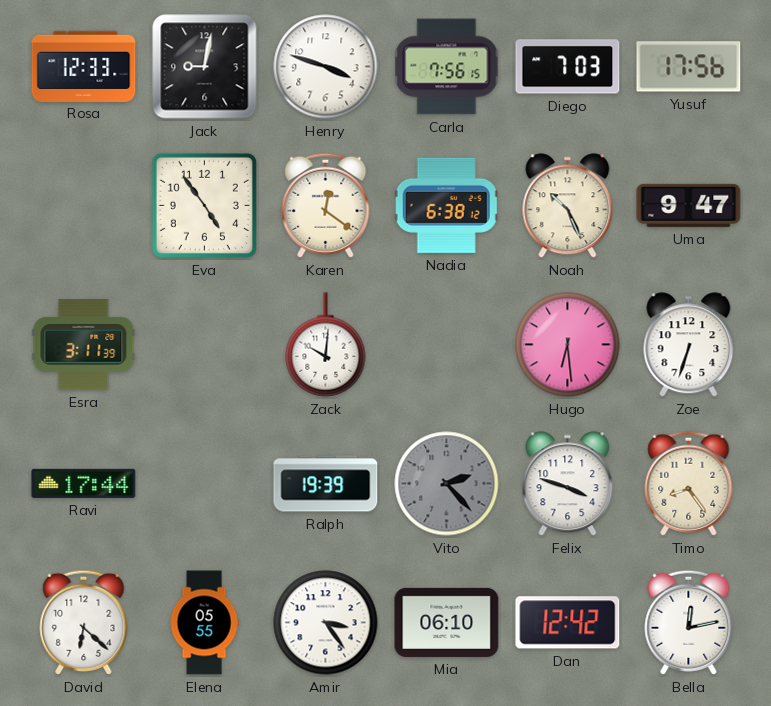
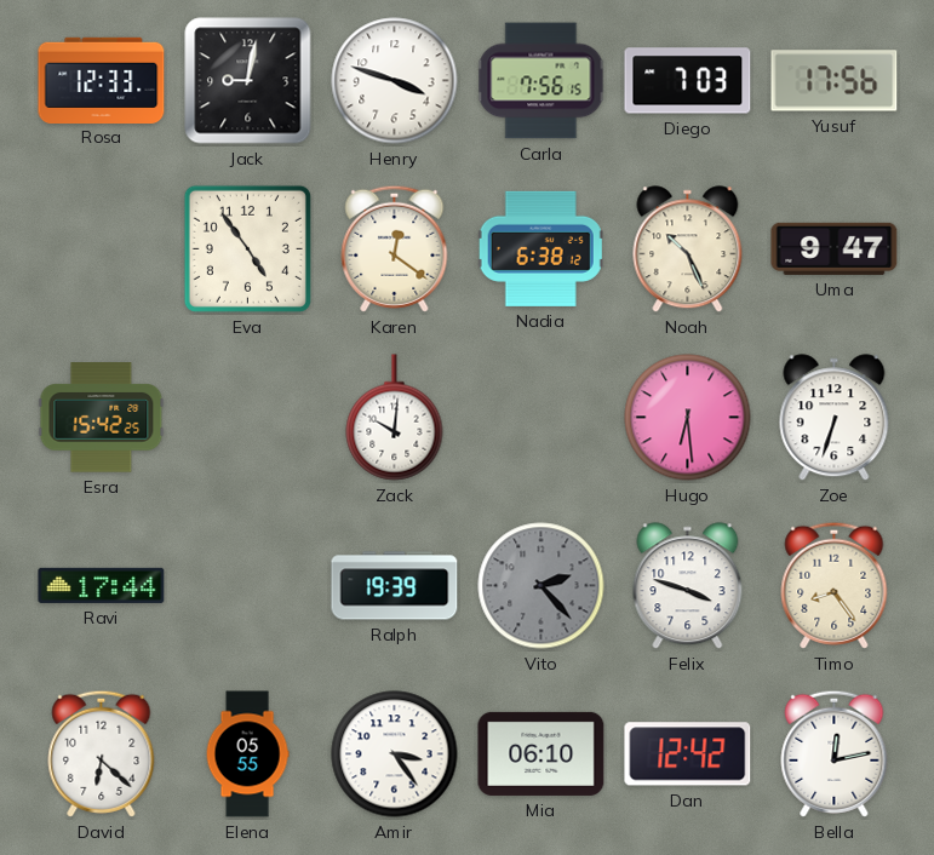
Esra: 3:11 -> 15:42 (102, 418)
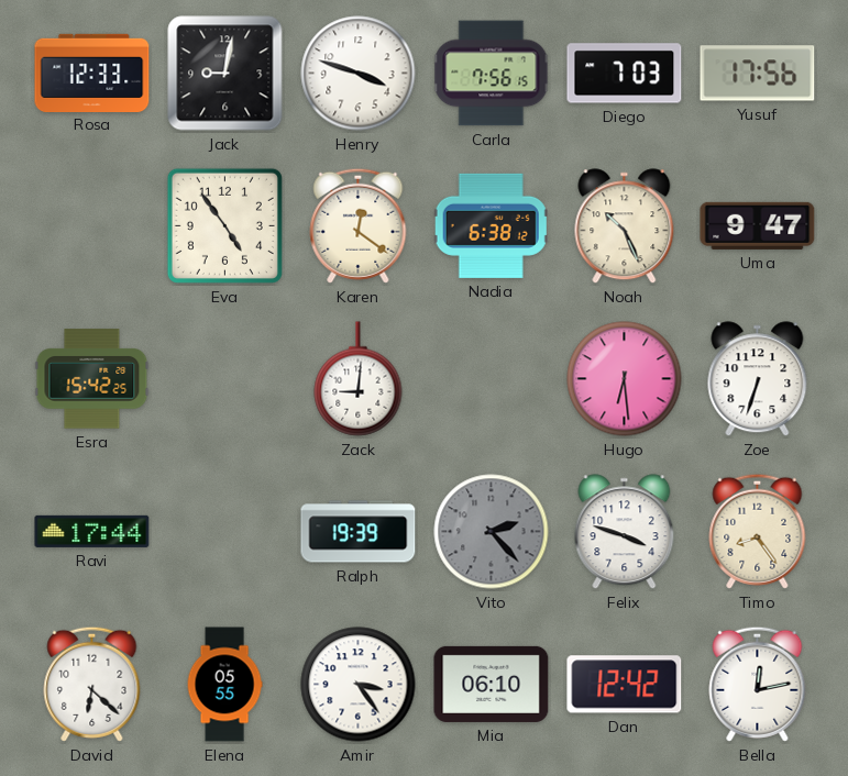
Zack: 10:01 -> 9:01 (359, 379)
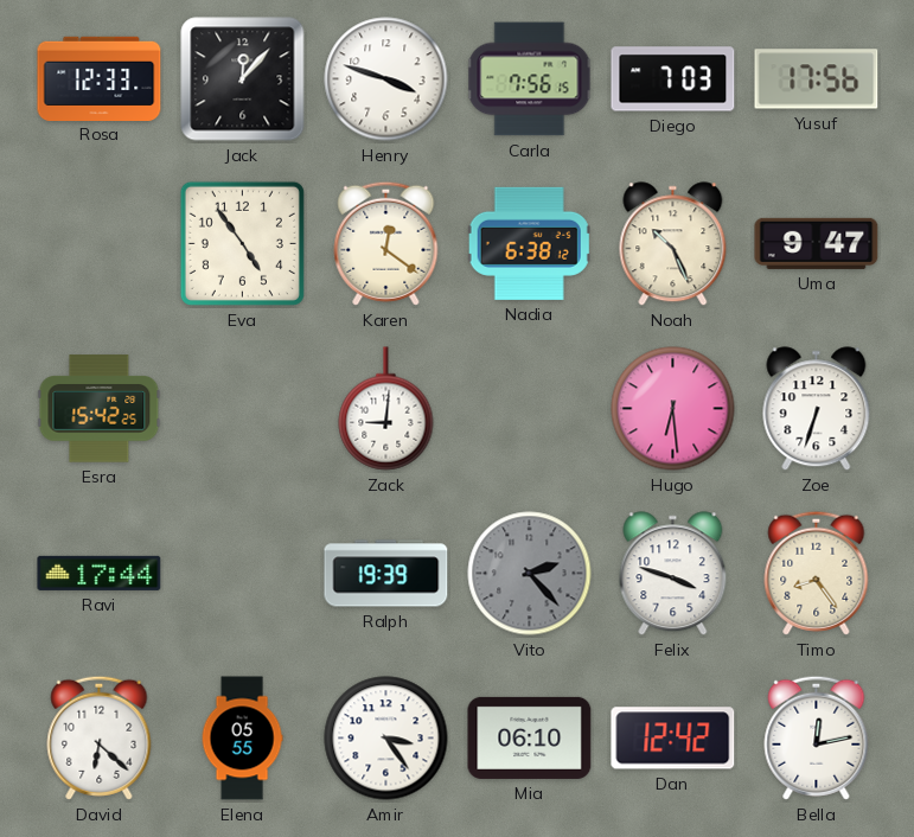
Jack: 9:02 -> 12:07 (243, 79)
